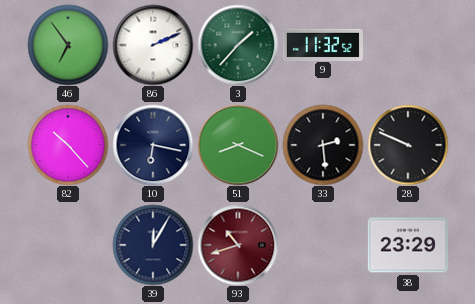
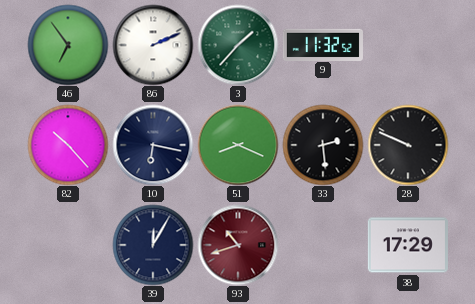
38: 23:29 -> 17:29 (408, 245)
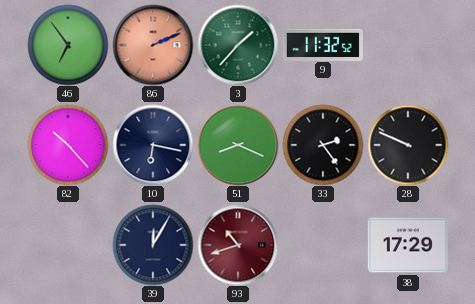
86 dial: white -> salmon (153, 45)
33: 2:29 -> 2:24 (323, 145)
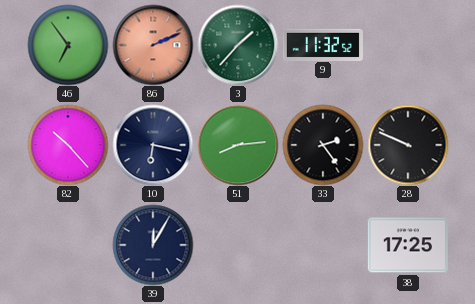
51: 8:19 -> 8:14 (238, 145)
93: 10:42 -> none (238, 245)
38: 17:29 -> 17:25 (408, 245)
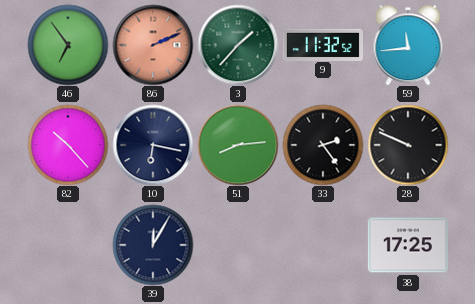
59: none -> 11:44 (408, 45)
